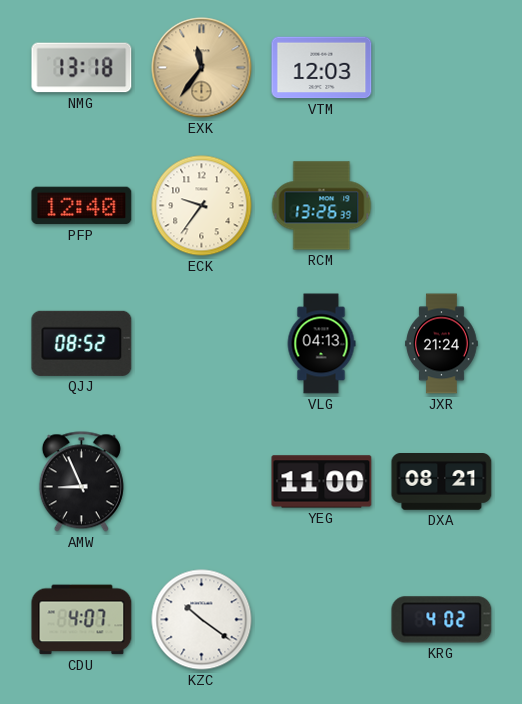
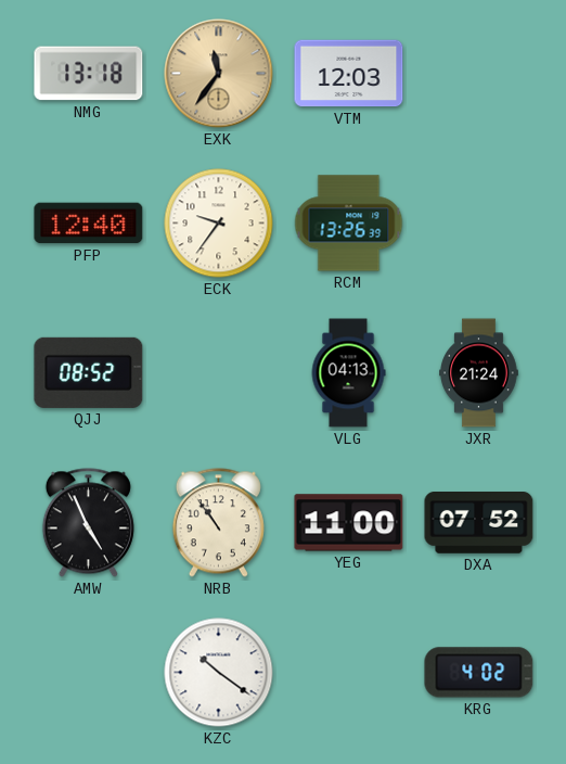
AMW: 8:56 -> 4:56 (88, 523)
NRB: none -> 10:54 (218, 523)
DXA: 08:21 -> 07:52 (479, 523)
CDU: 4:07 -> none (82, 620)
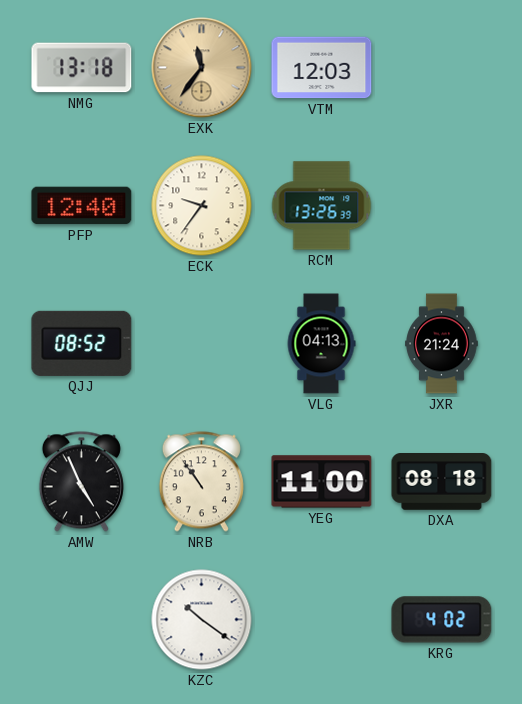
DXA: 07:52 -> 08:18 (442, 482)
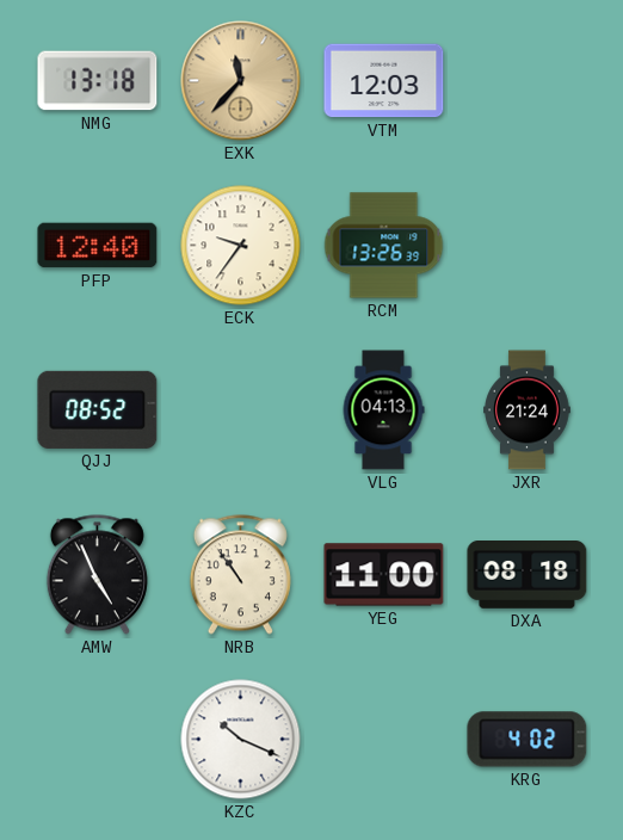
EXK: 11:36 -> 11:37 (241, 81)
KZC: 10:21 -> 10:19 (241, 740)
